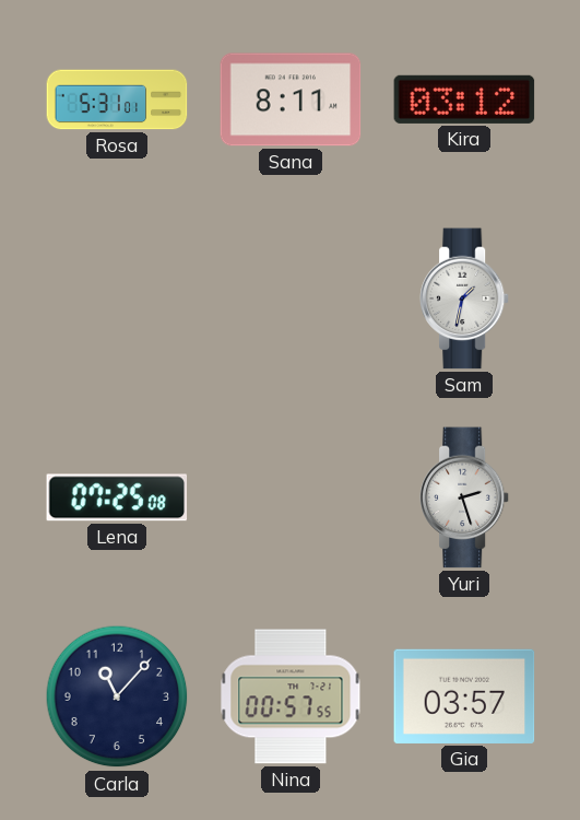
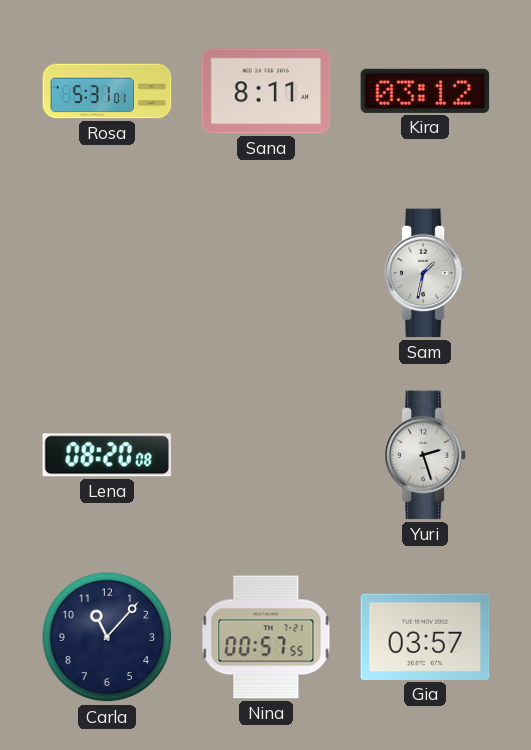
Lena: 07:25 -> 08:20 (107, 455)
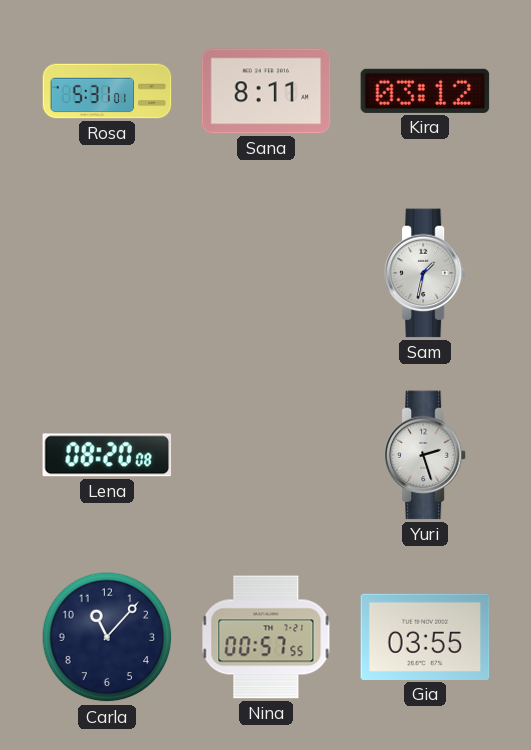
Gia: 03:57 -> 03:55 (425, 637)
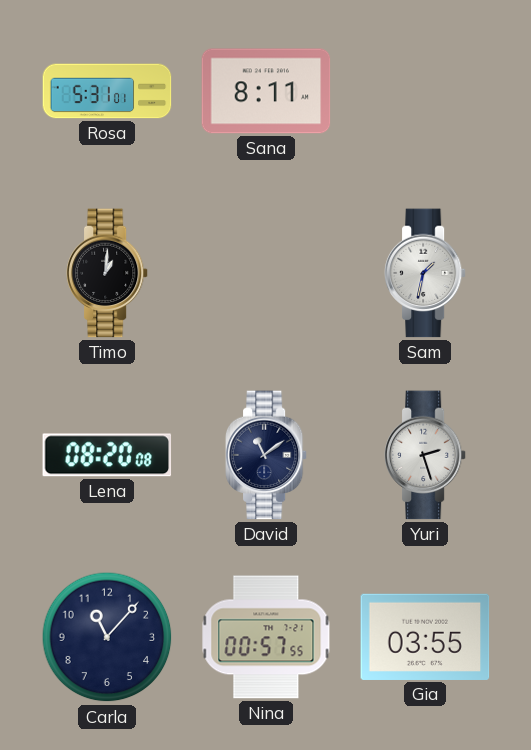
Kira: 03:12 -> none (425, 91)
Timo: none -> 1:01 (107, 273)
David: none -> 11:09 (266, 455)
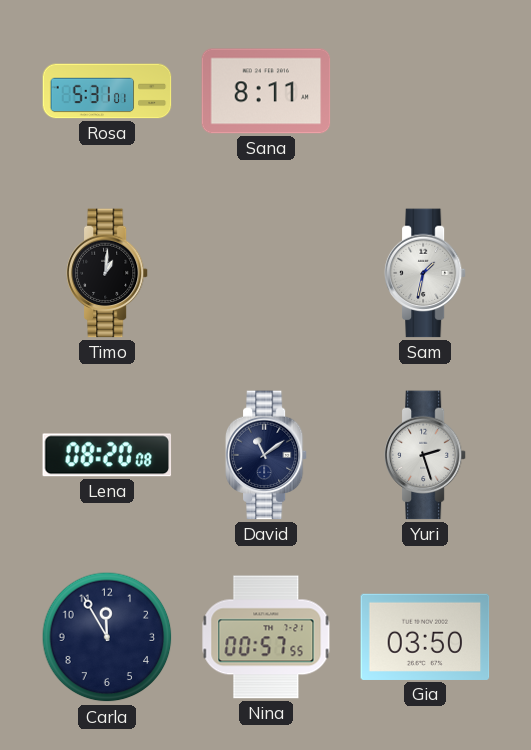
Carla: 11:07 -> 11:55 (107, 637)
Gia: 03:55 -> 03:50 (425, 637)
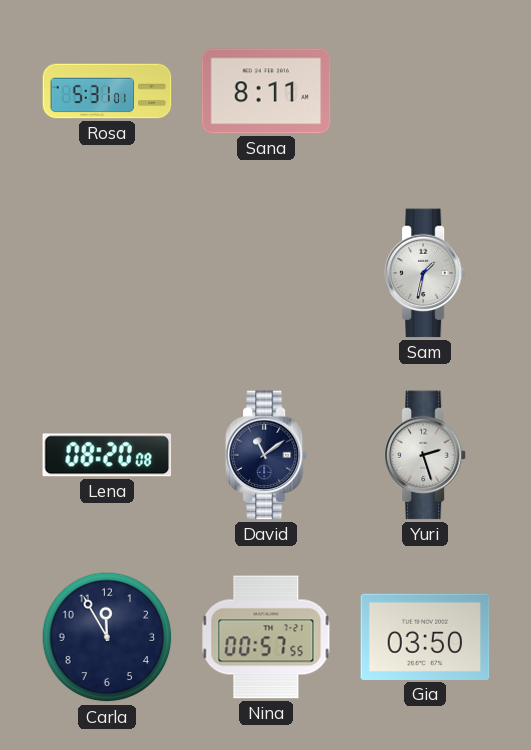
Timo: 1:01 -> none (107, 273)
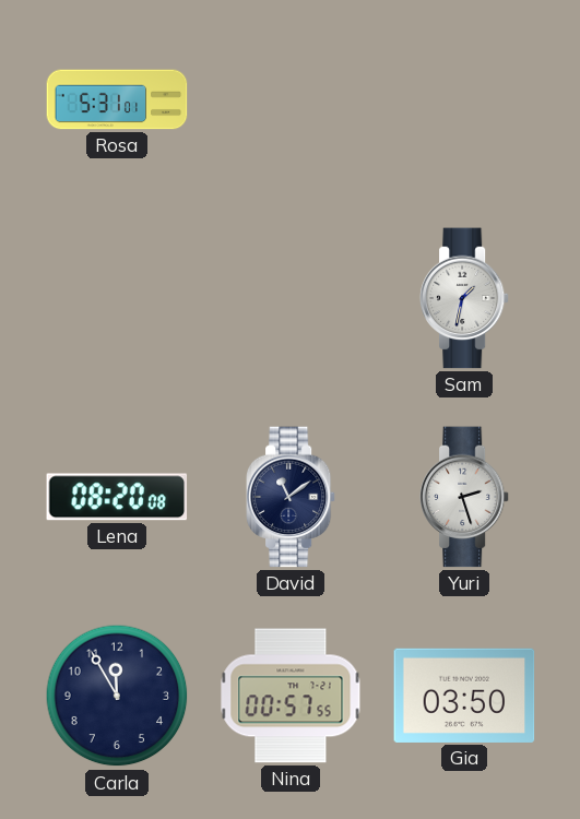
Sana: 8:11 -> none (266, 91)
